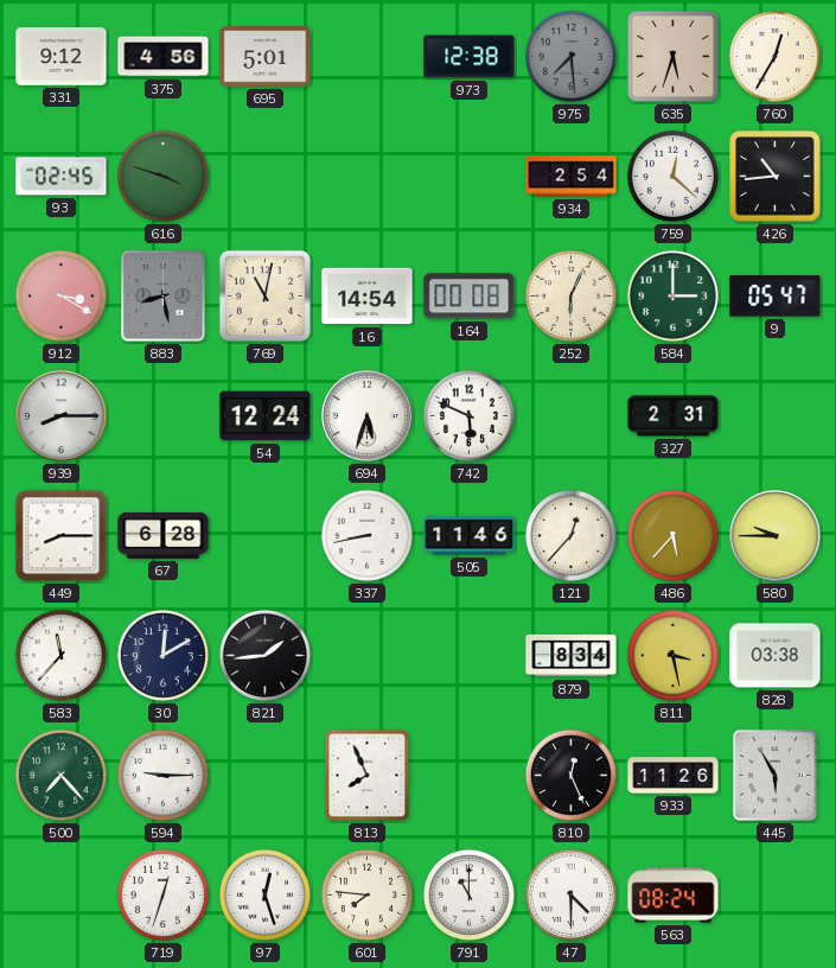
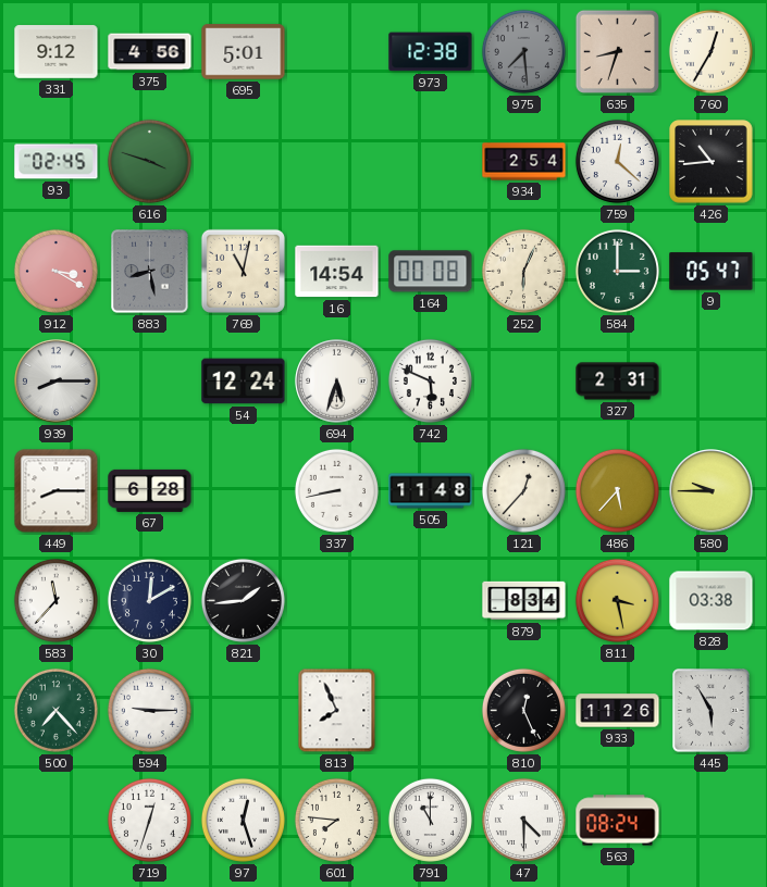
635: 5:33 -> 8:33 (617, 51)
505: 11:46 -> 11:48 (431, 491)
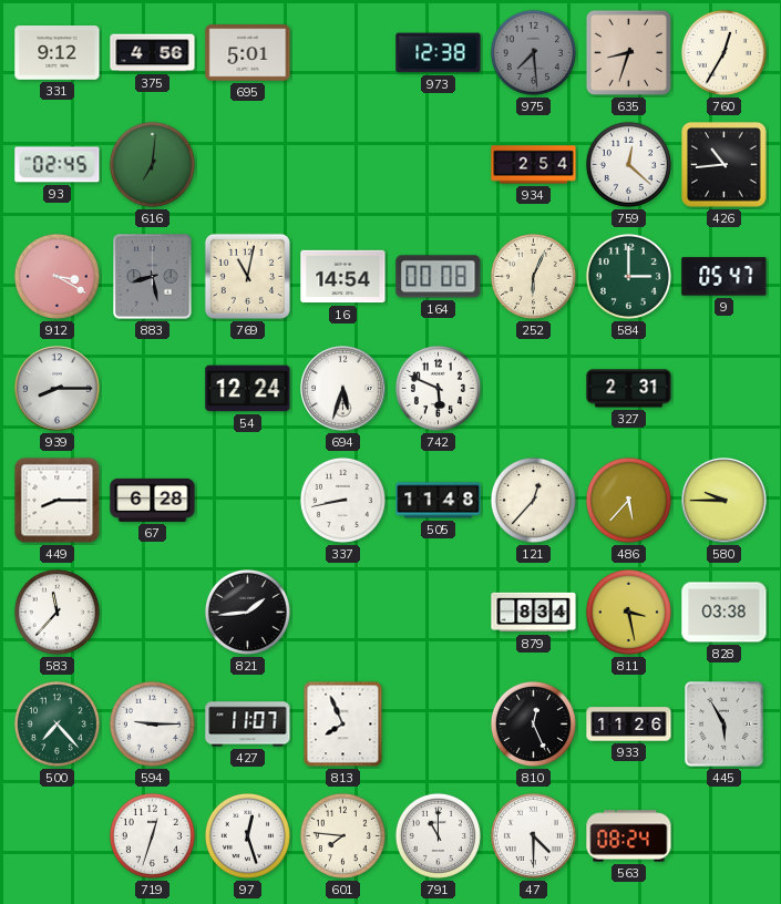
616: 3:48 -> 7:01 (152, 164)
30: 12:10 -> none (149, 600)
427: none -> 11:07 (248, 725)
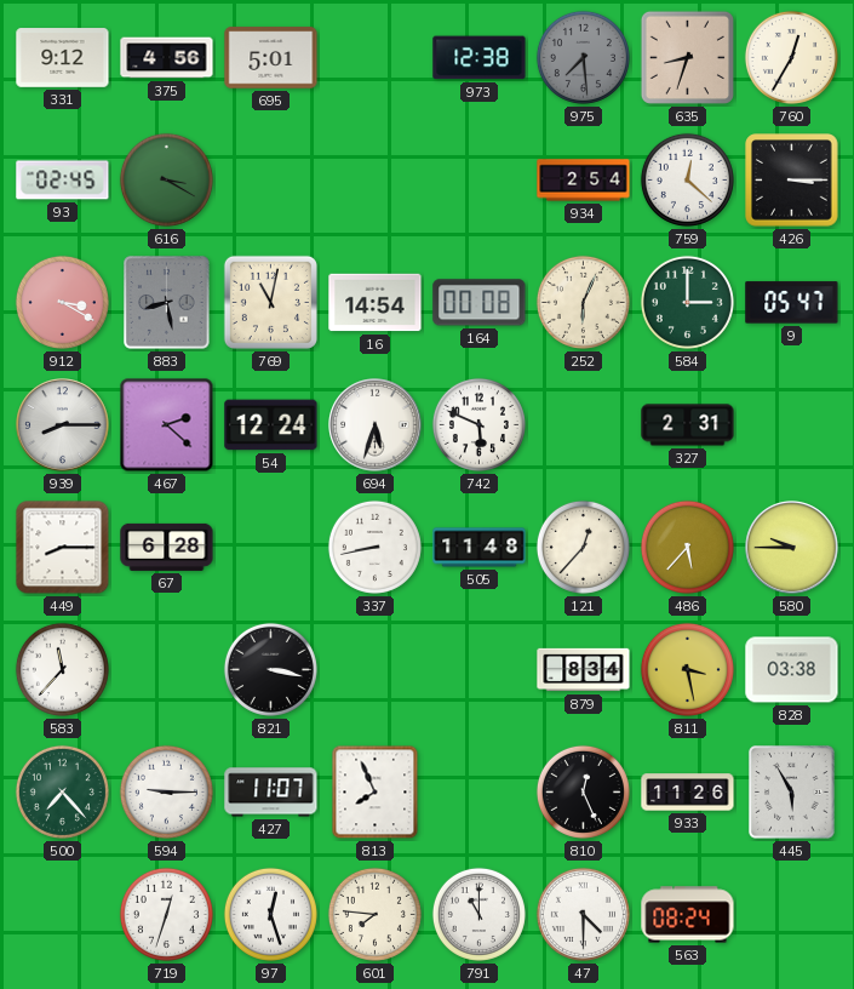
616: 7:01 -> 3:20 (166, 179)
426: 10:44 -> 3:15 (792, 181)
467: none -> 2:22 (167, 425)
821: 1:44 -> 3:17 (270, 669)
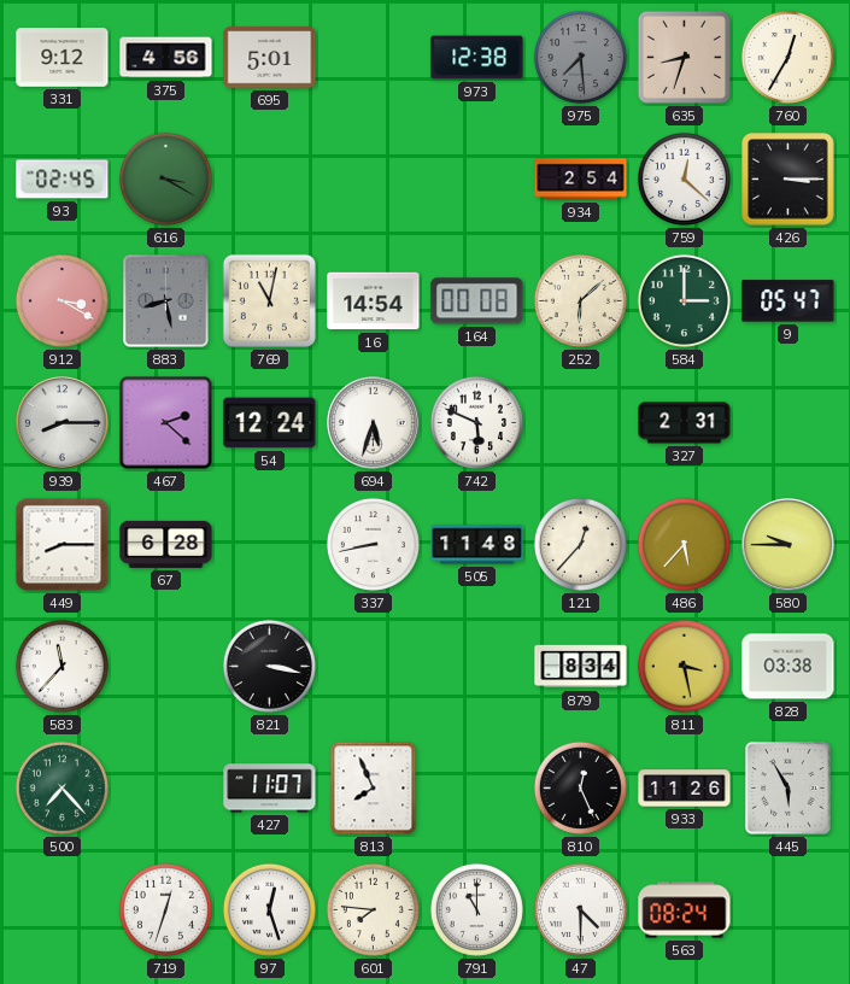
252: 6:04 -> 6:08 (580, 300)
594: 9:15 -> none (166, 791)
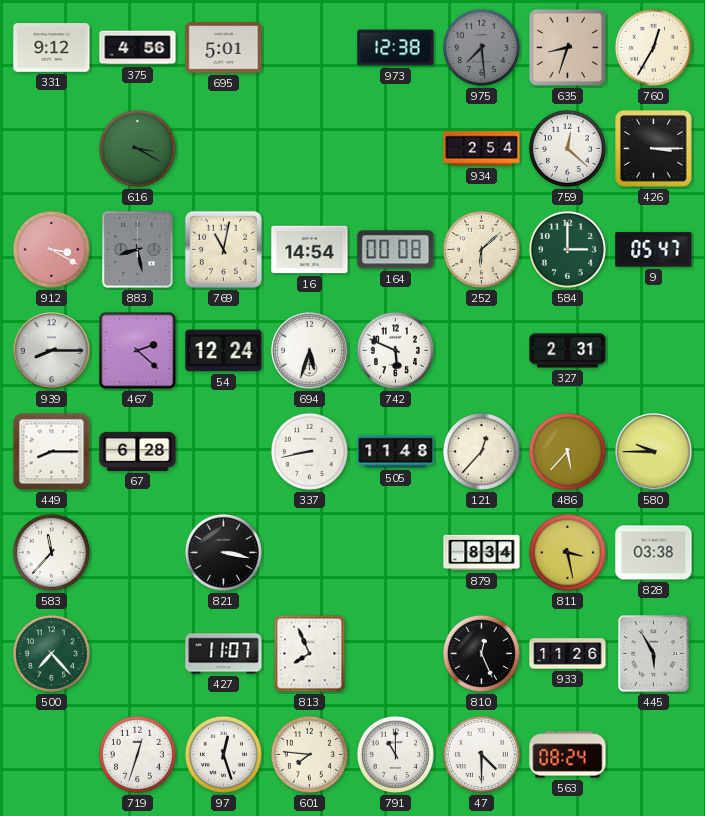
93: 02:45 -> none (63, 180)
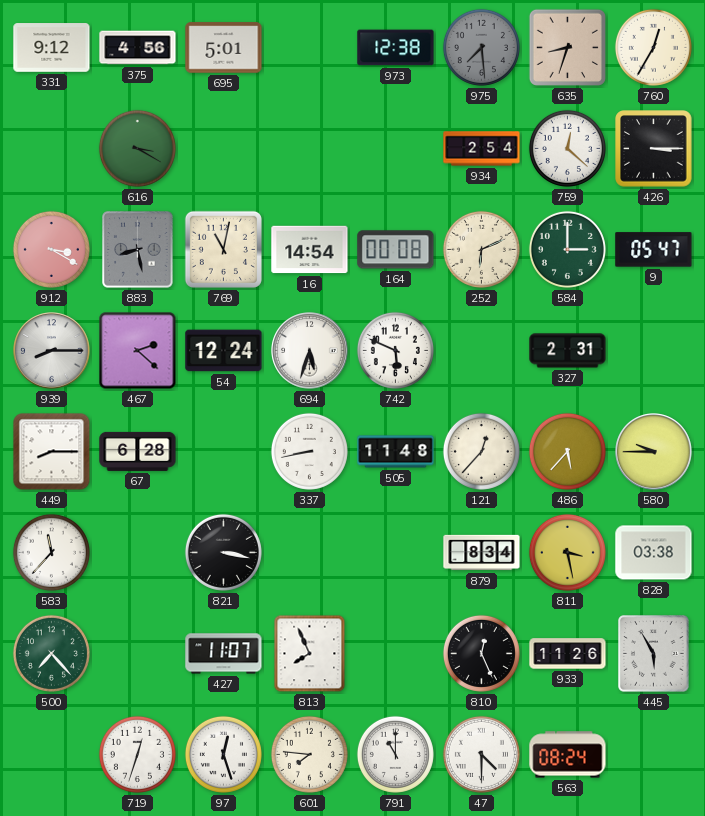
252: 6:08 -> 6:11 (481, 249)
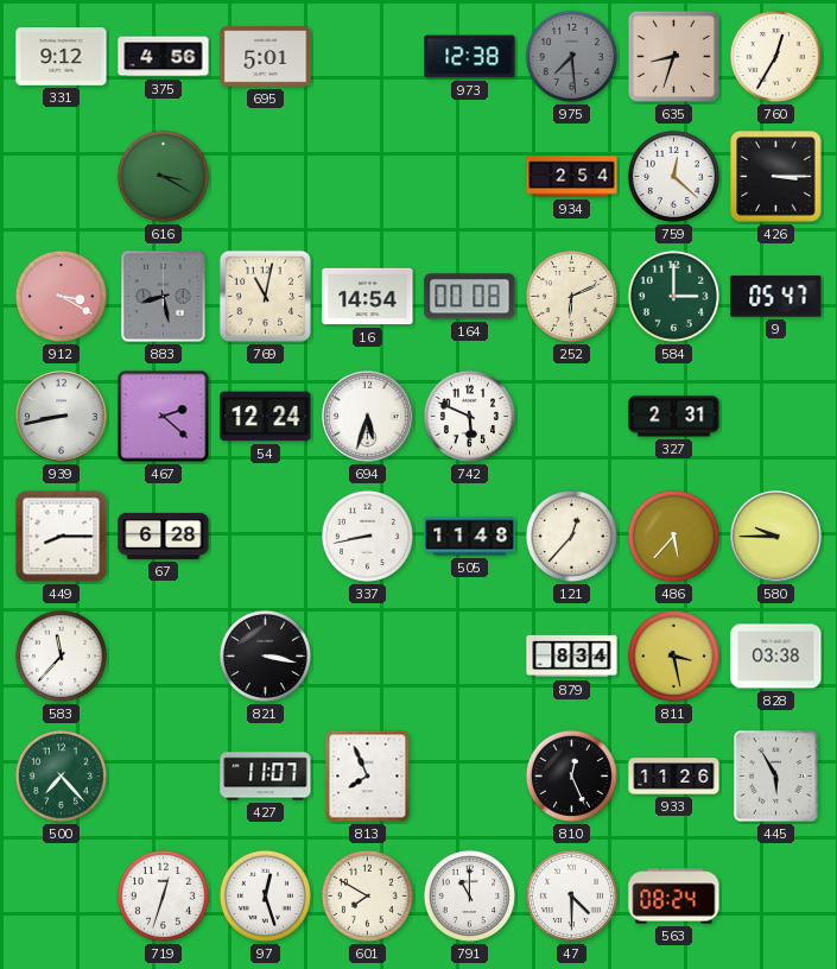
939: 8:15 -> 8:43 (62, 417)
601: 7:46 -> 7:50 (367, 895)
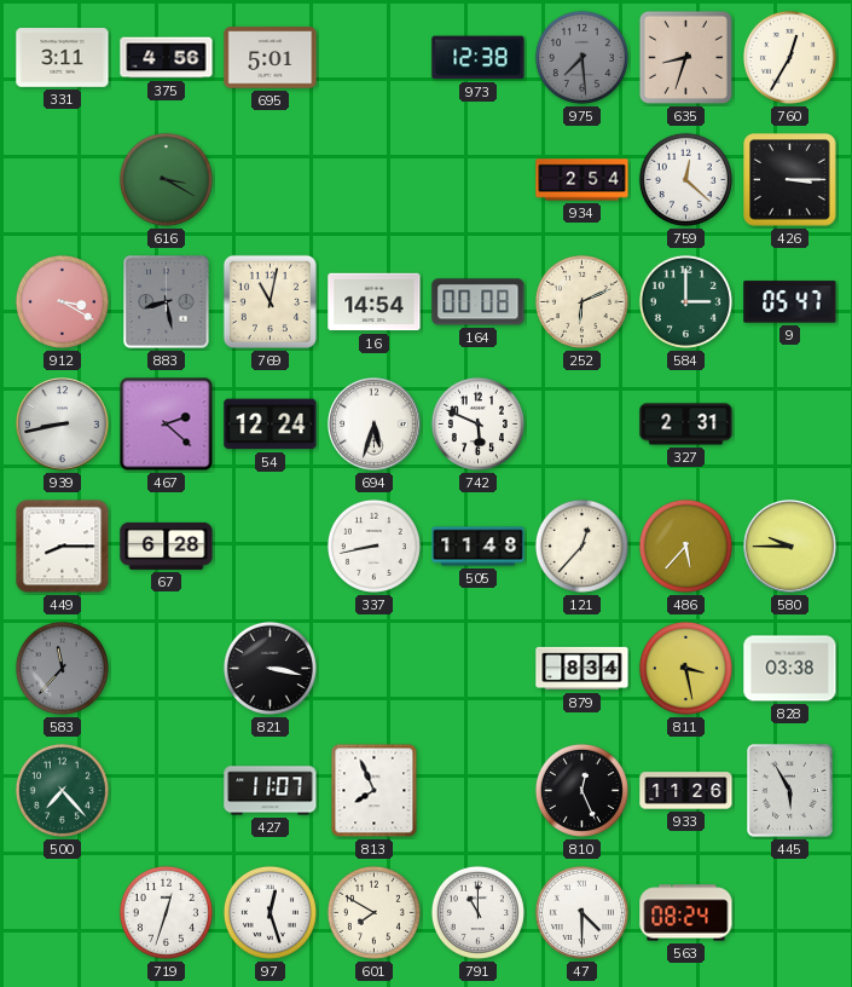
331: 9:12 -> 3:11 (63, 58)
583 dial: white -> grey (62, 668)
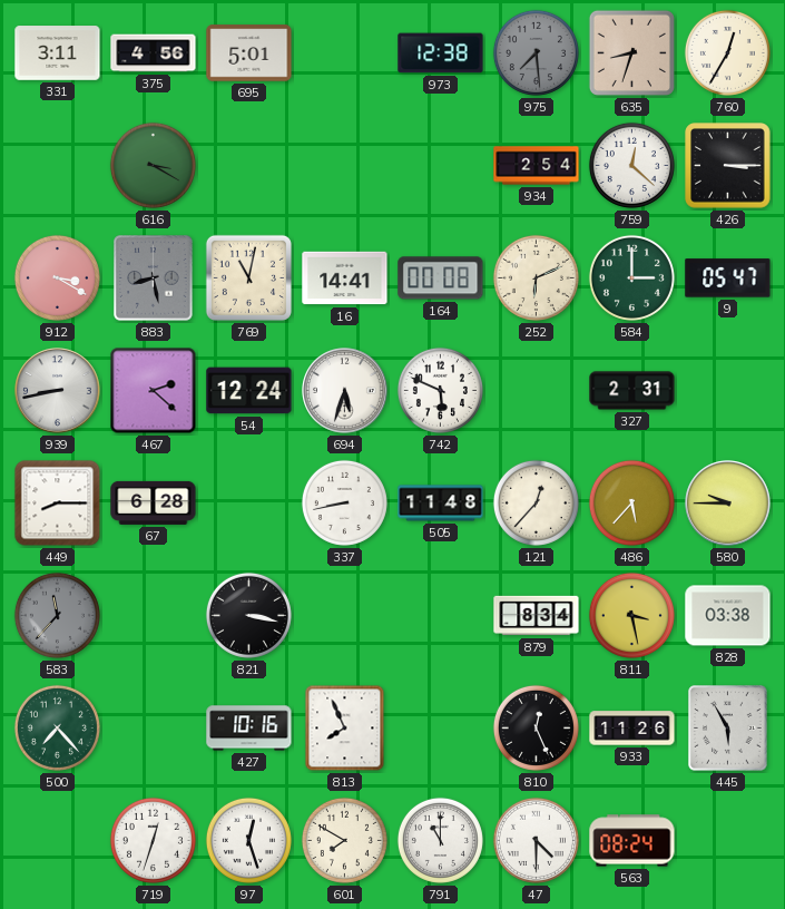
16: 14:54 -> 14:41 (345, 278)
427: 11:07 -> 10:16 (249, 729)
